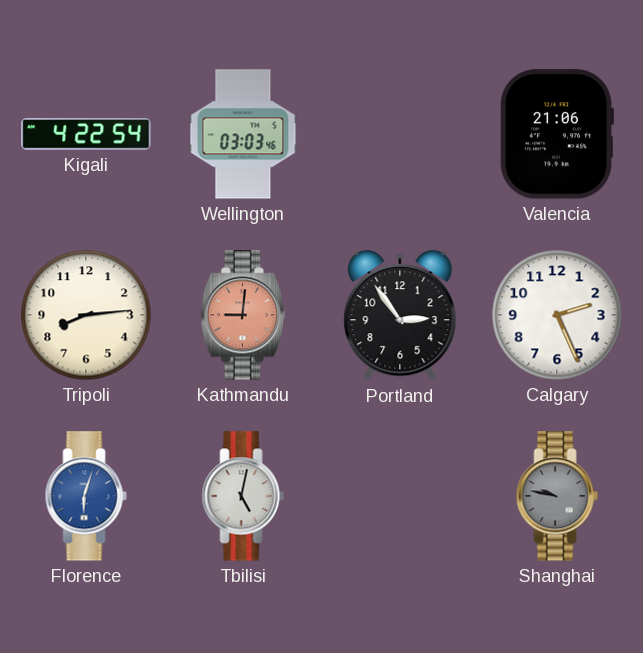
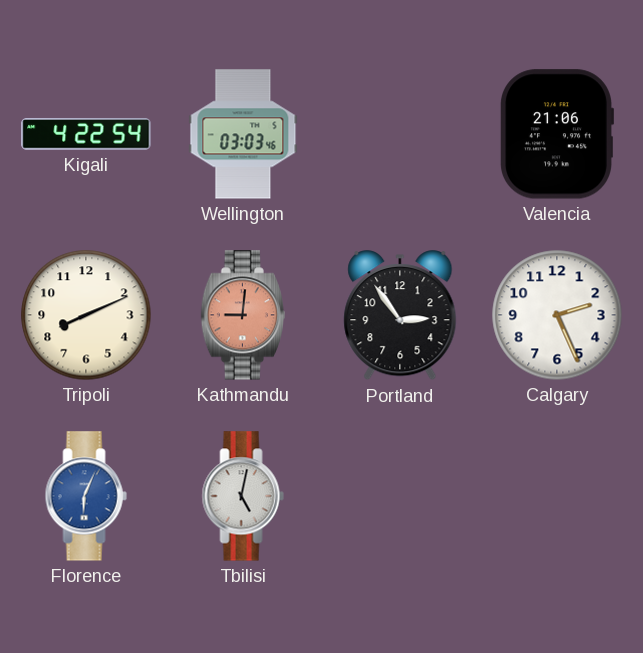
Tripoli: 8:14 -> 8:11 (86, 315)
Florence: 6:03 -> 6:04 (86, 496)
Shanghai: 9:47 -> none (557, 496)
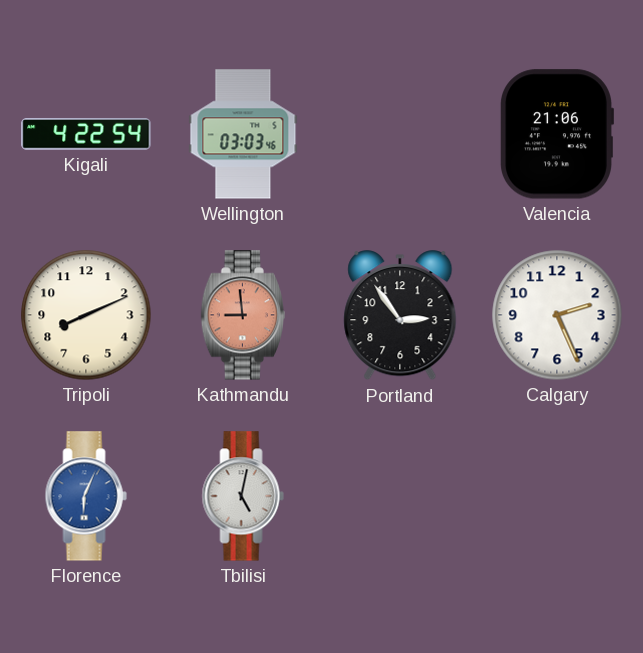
Kathmandu: 9:01 -> 8:59 (242, 315)
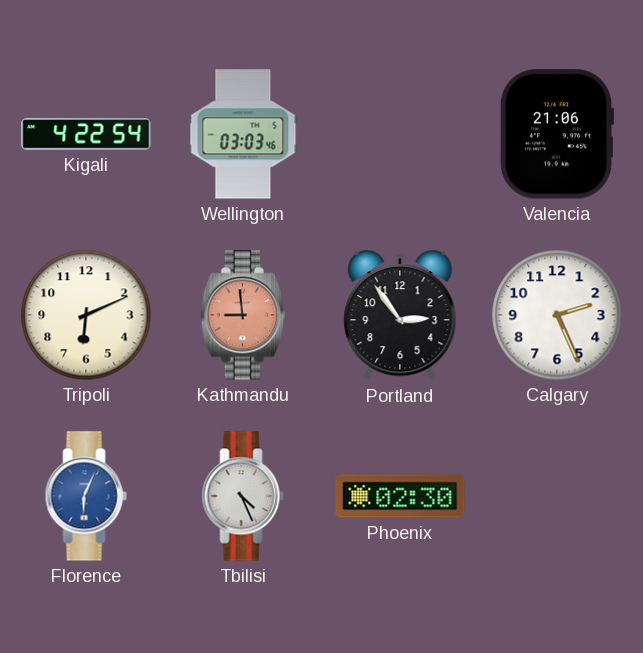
Tripoli: 8:11 -> 6:11 (86, 315)
Tbilisi: 5:02 -> 4:26 (243, 496)
Phoenix: none -> 02:30 (400, 496)
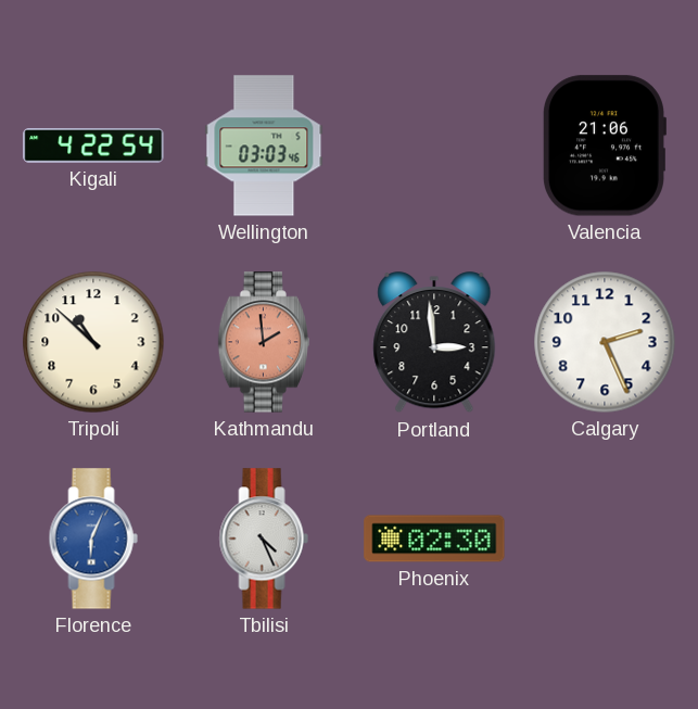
Tripoli: 6:11 -> 10:52 (93, 342)
Kathmandu: 8:59 -> 1:59 (263, 342)
Portland: 2:54 -> 2:59 (434, 343)
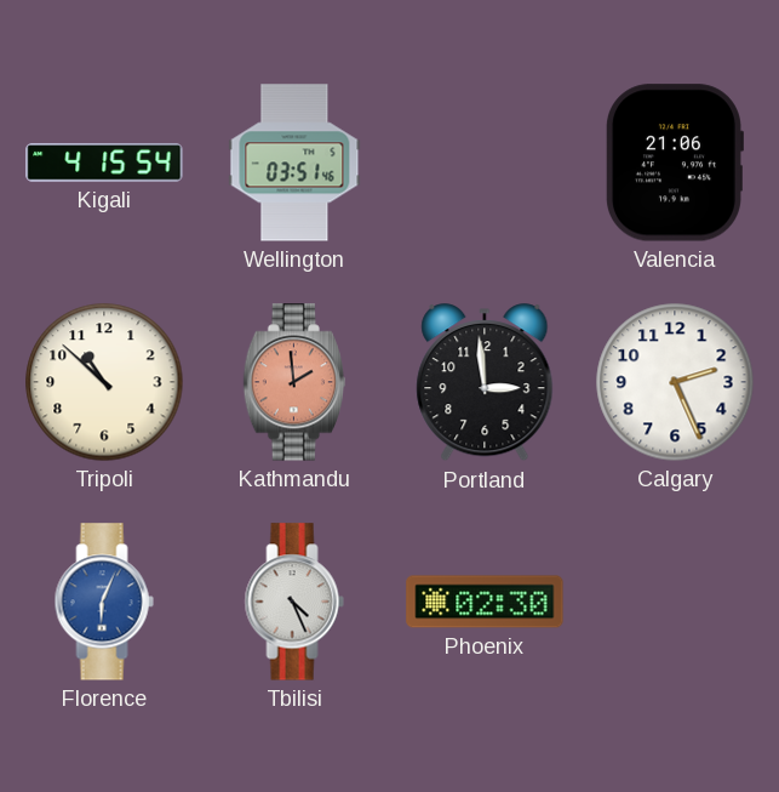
Kigali: 4:22 -> 4:15 (104, 163)
Wellington: 03:03 -> 03:51 (294, 163)
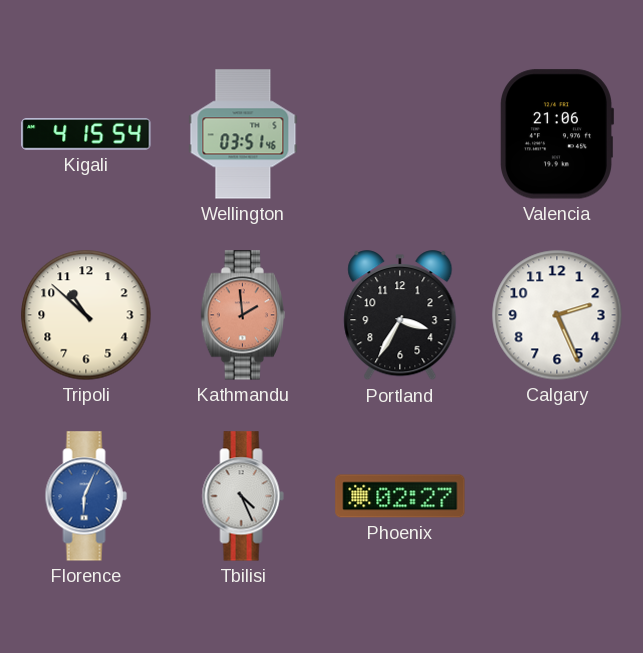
Portland: 2:59 -> 3:35 (400, 316)
Phoenix: 02:30 -> 02:27 (400, 496)
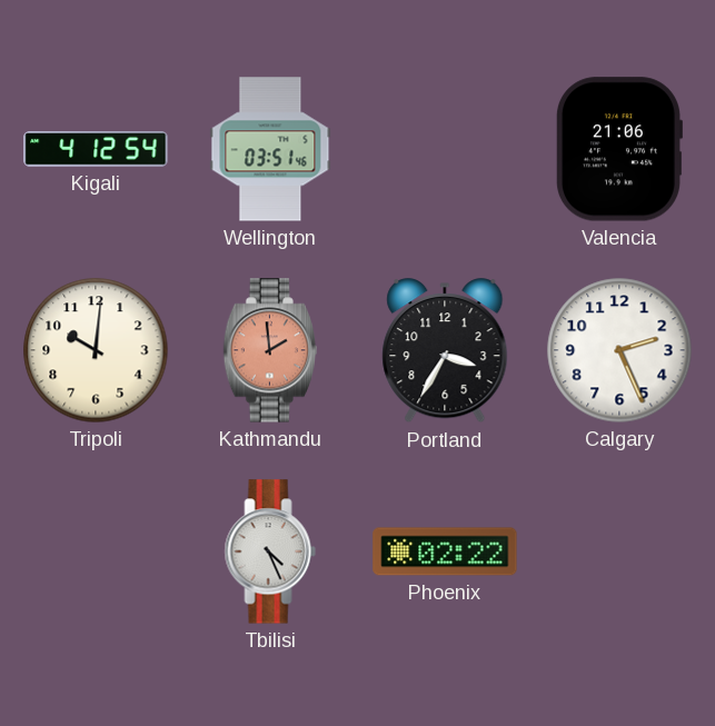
Kigali: 4:15 -> 4:12 (96, 149)
Tripoli: 10:52 -> 10:01 (96, 350)
Florence: 6:04 -> none (86, 496)
Phoenix: 02:27 -> 02:22 (445, 551)
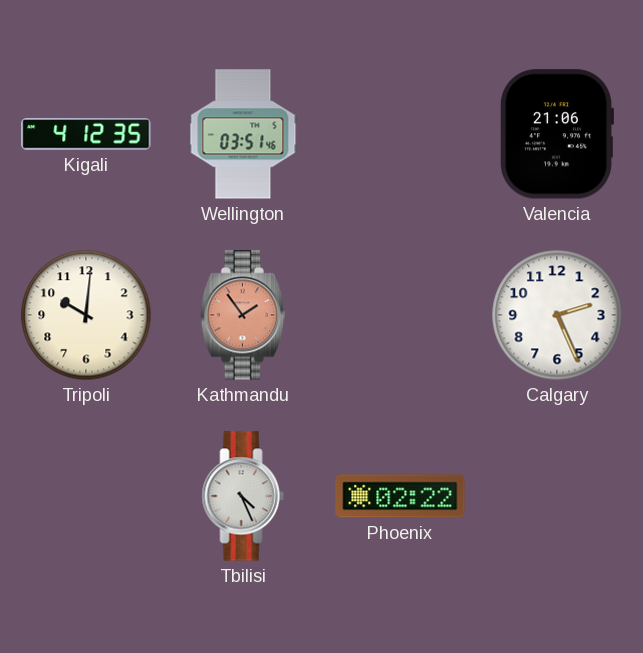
Kigali: 4:12:54 -> 4:12:35 (86, 134)
Kathmandu: 1:59 -> 1:54 (242, 315)
Portland: 3:35 -> none (445, 351)
